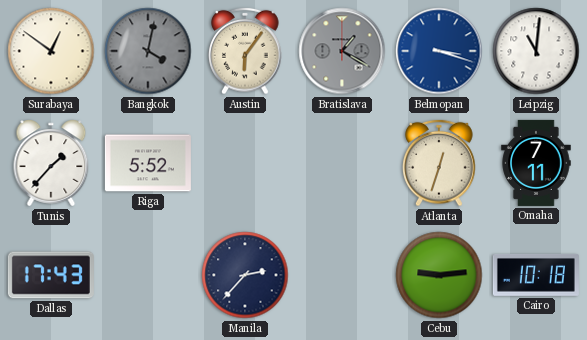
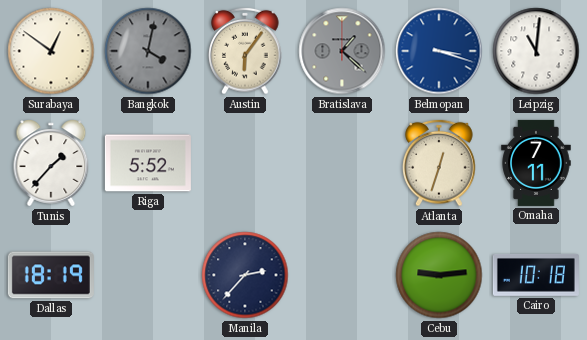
Bratislava: 1:20 -> 1:22 (342, 51)
Dallas: 17:43 -> 18:19 (51, 275)
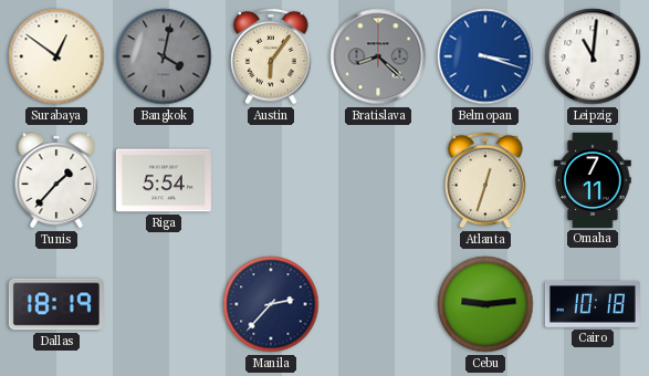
Bratislava: 1:22 -> 8:22 (378, 56)
Riga: 5:52 -> 5:54 (164, 180)
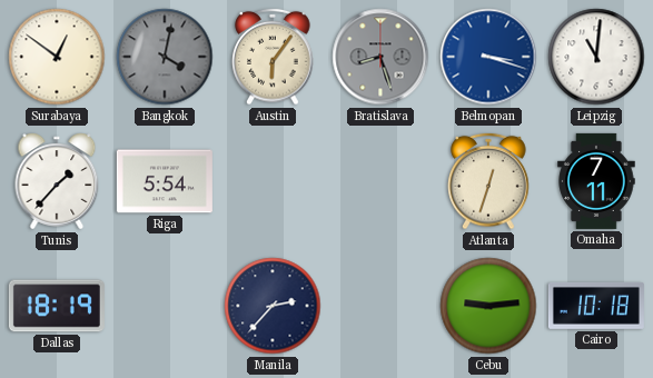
Bratislava: 8:22 -> 8:27 (380, 57)
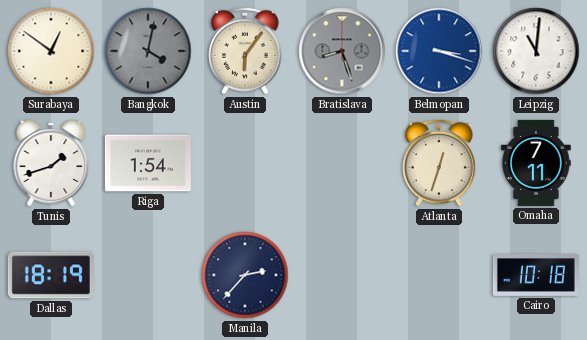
Tunis: 1:37 -> 1:42 (51, 163)
Riga: 5:54 -> 1:54 (148, 163)
Cebu: 9:14 -> none (488, 306)
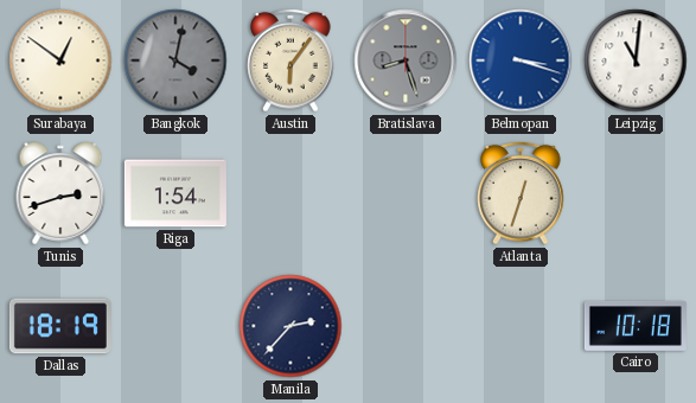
Tunis: 1:42 -> 2:42 (60, 193)
Omaha: 7:11 -> none (536, 163)
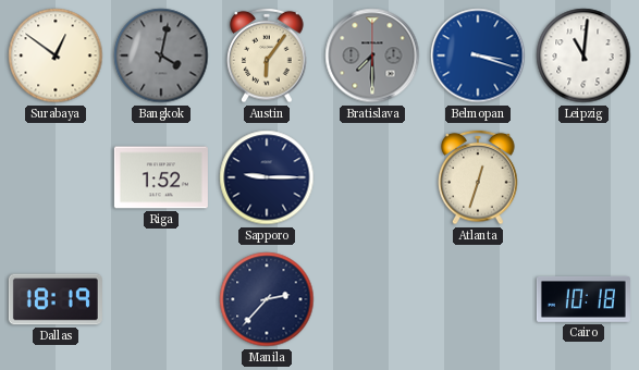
Bratislava: 8:27 -> 7:30 (372, 55)
Tunis: 2:42 -> none (60, 193)
Riga: 1:54 -> 1:52 (161, 177)
Sapporo: none -> 9:15 (267, 177)
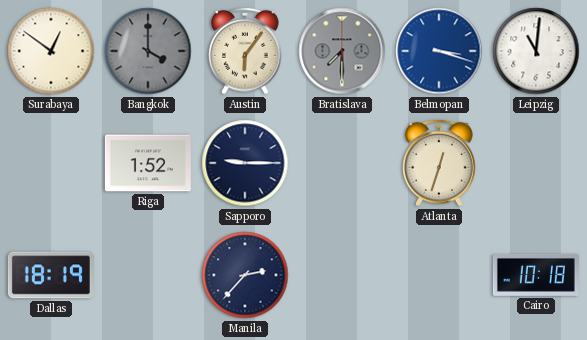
Bangkok: 4:02 -> 4:00 (148, 51)
